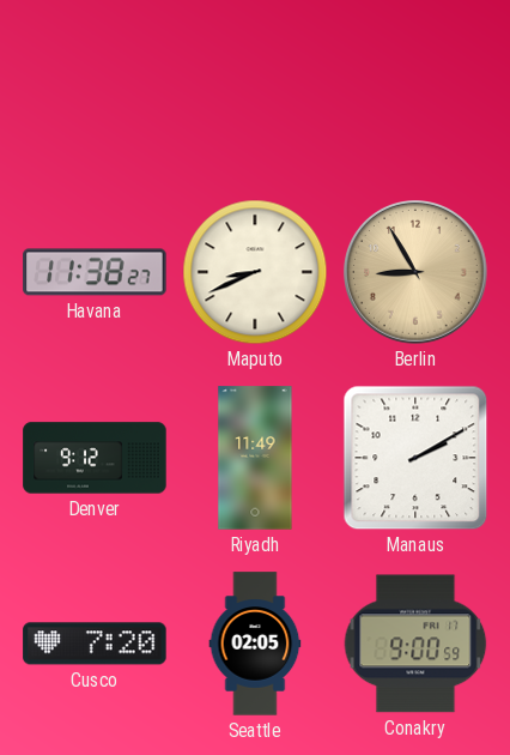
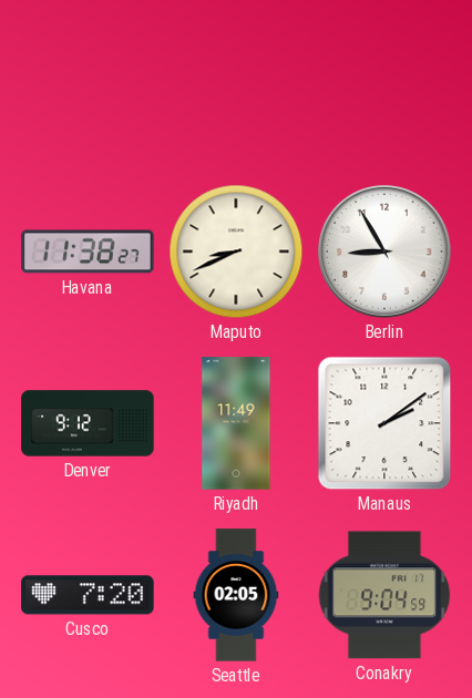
Berlin dial: champagne -> white (386, 253)
Manaus: 2:10 -> 2:09 (384, 423)
Conakry: 9:00 -> 9:04 (384, 595)
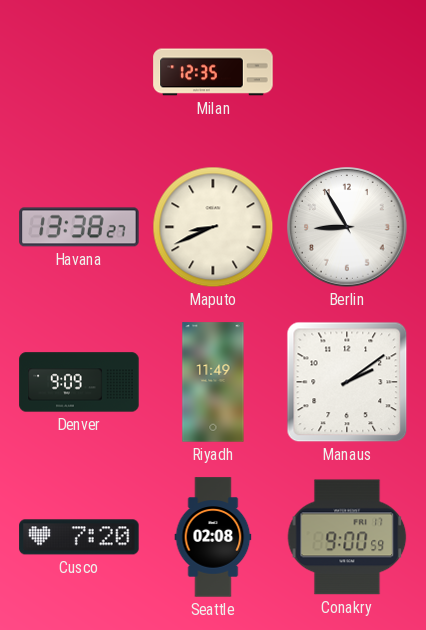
Milan: none -> 12:35 (213, 72)
Havana: 11:38 -> 13:38 (79, 227)
Denver: 9:12 -> 9:09 (79, 382)
Seattle: 02:05 -> 02:08 (213, 537)
Conakry: 9:04 -> 9:00 (347, 537)
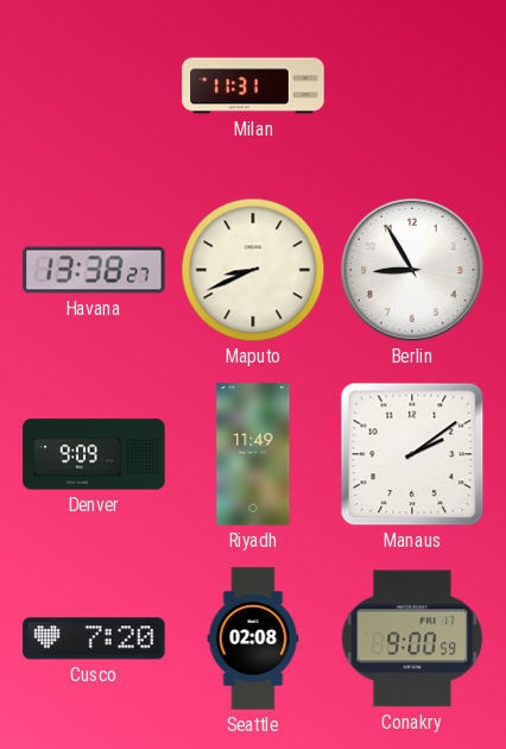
Milan: 12:35 -> 11:31 (253, 86)
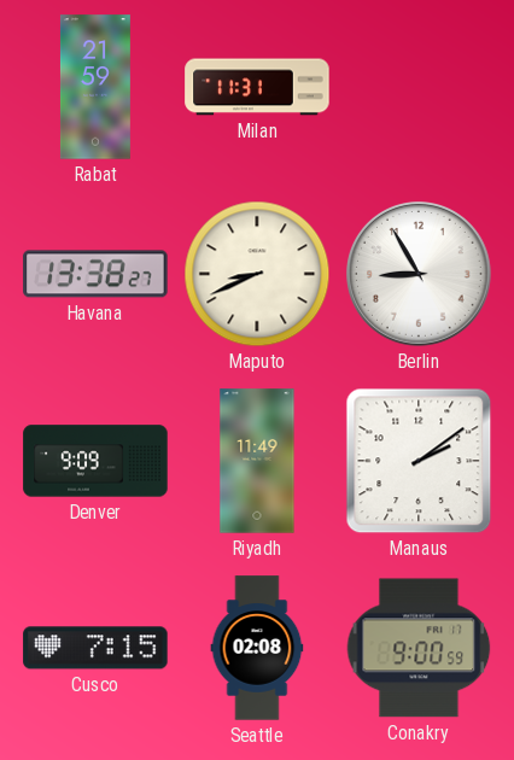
Rabat: none -> 21:59 (95, 87)
Cusco: 7:20 -> 7:15 (95, 648)
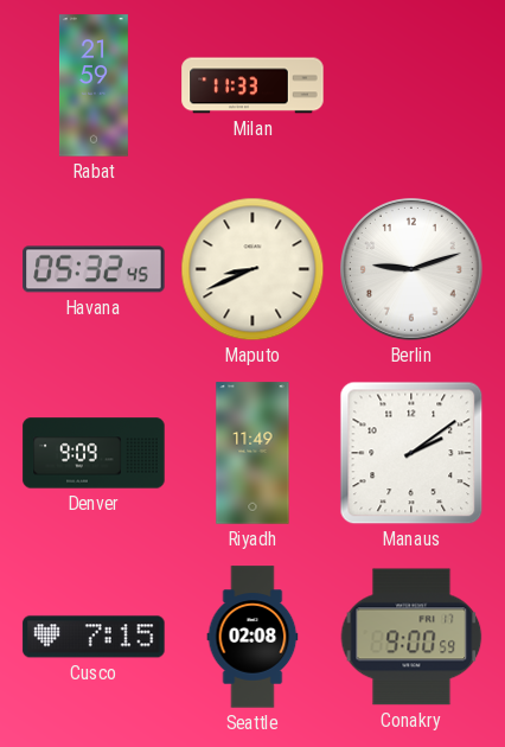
Milan: 11:31 -> 11:33 (252, 85)
Havana: 13:38 -> 05:32 (94, 269)
Berlin: 8:55 -> 9:12 (413, 270)
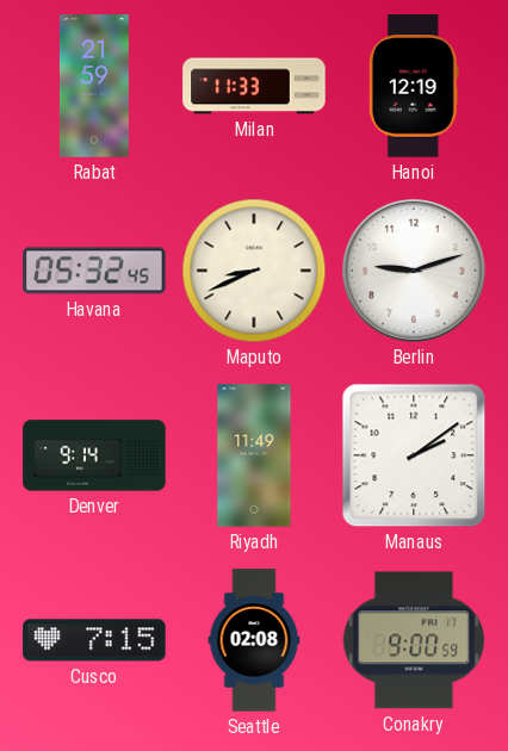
Hanoi: none -> 12:19 (414, 86)
Denver: 9:09 -> 9:14 (94, 455)
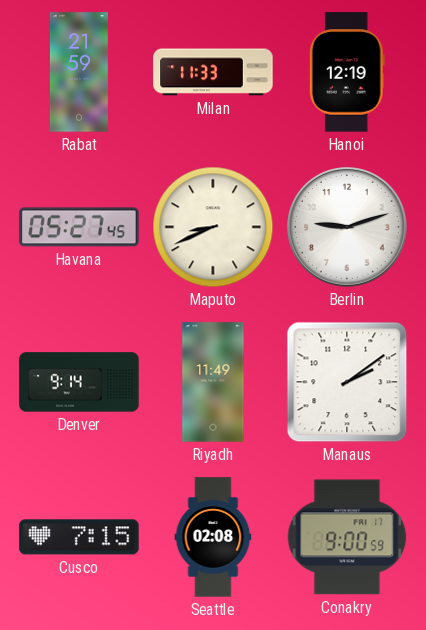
Havana: 05:32 -> 05:27 (79, 227)
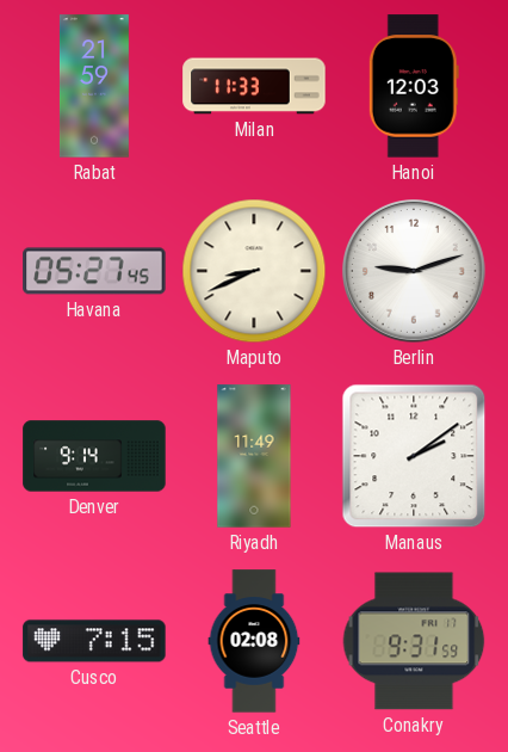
Hanoi: 12:19 -> 12:03 (414, 86)
Conakry: 9:00 -> 9:31 (414, 641)
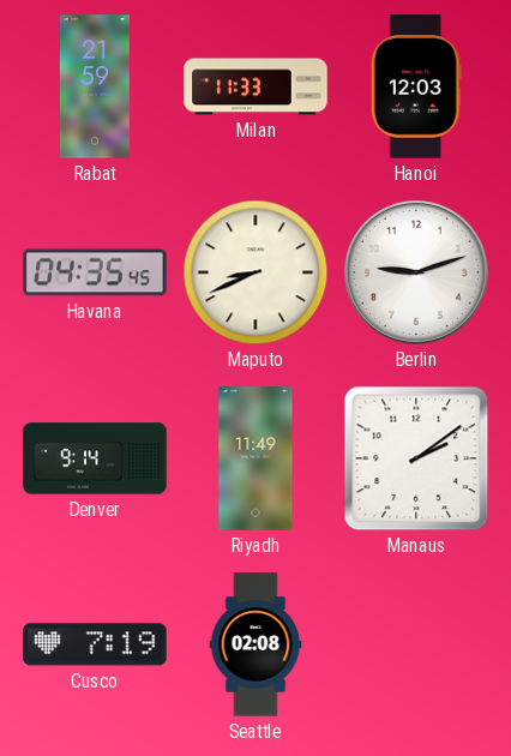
Havana: 05:27 -> 04:35 (95, 272)
Cusco: 7:15 -> 7:19 (95, 644)
Conakry: 9:31 -> none (414, 641)
